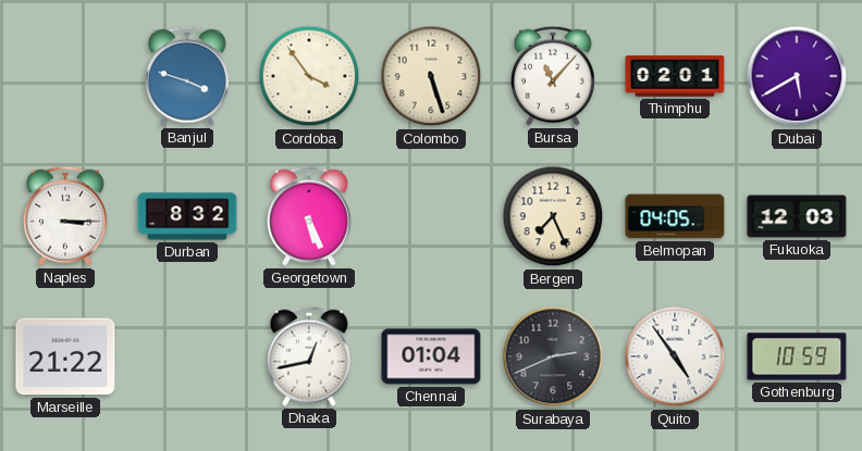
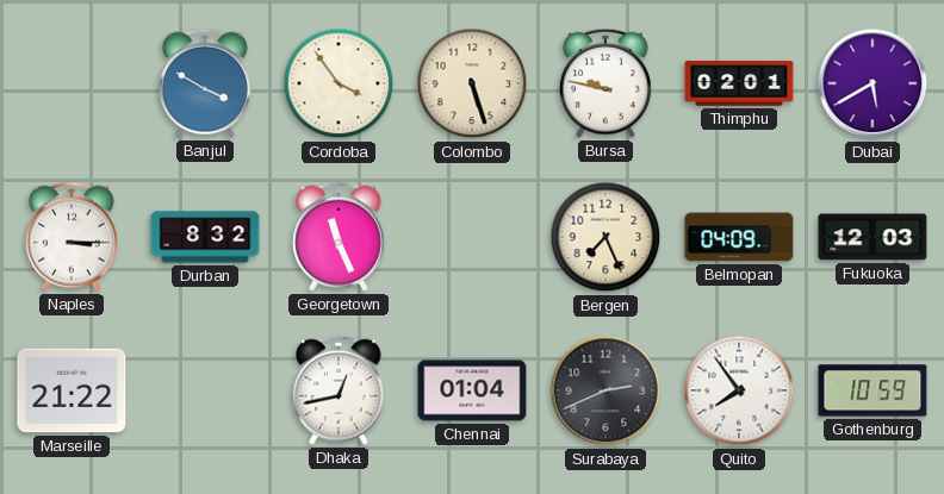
Banjul: 3:48 -> 3:50 (205, 83)
Bursa: 11:07 -> 9:47 (605, 83)
Georgetown: 5:26 -> 11:26 (339, 237)
Belmopan: 04:05 -> 04:09 (739, 237)
Quito: 4:54 -> 7:54 (739, 390)
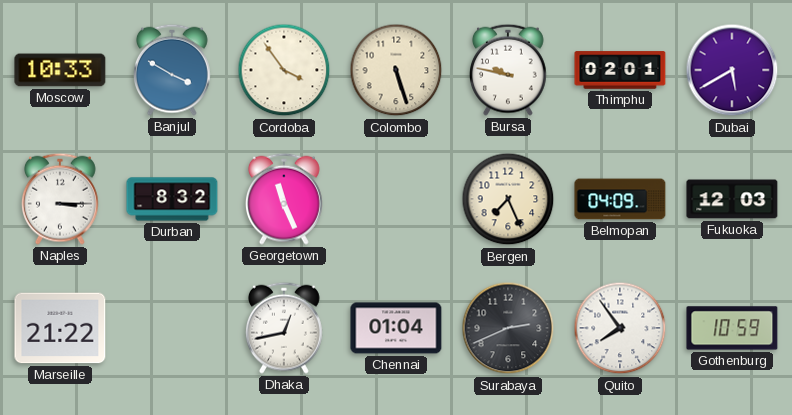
Moscow: none -> 10:33 (60, 70)
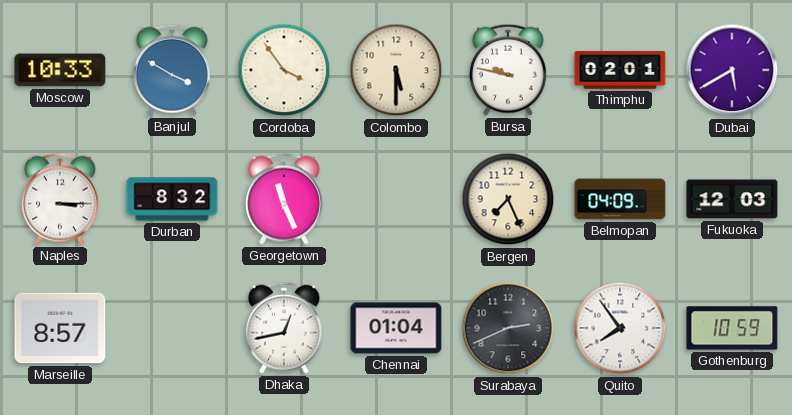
Colombo: 5:27 -> 5:30 (396, 70)
Marseille: 21:22 -> 8:57 (60, 328)
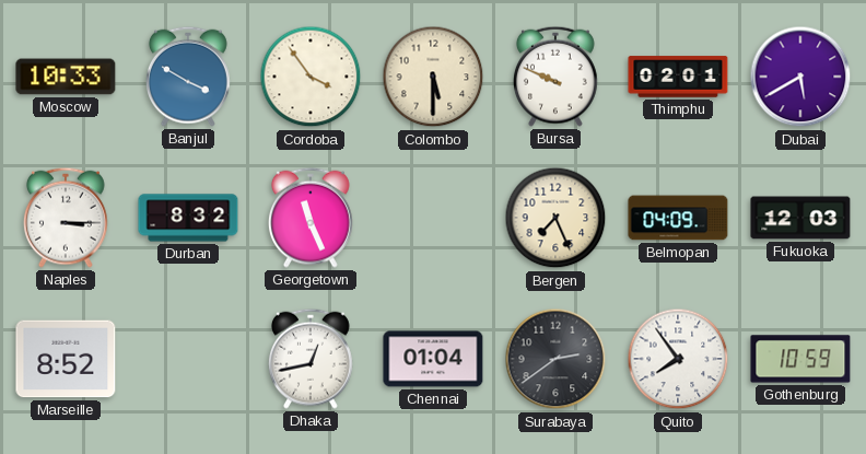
Bursa: 9:47 -> 9:49 (555, 77)
Marseille: 8:57 -> 8:52 (66, 359)
Surabaya: 2:41 -> 2:39 (555, 359)
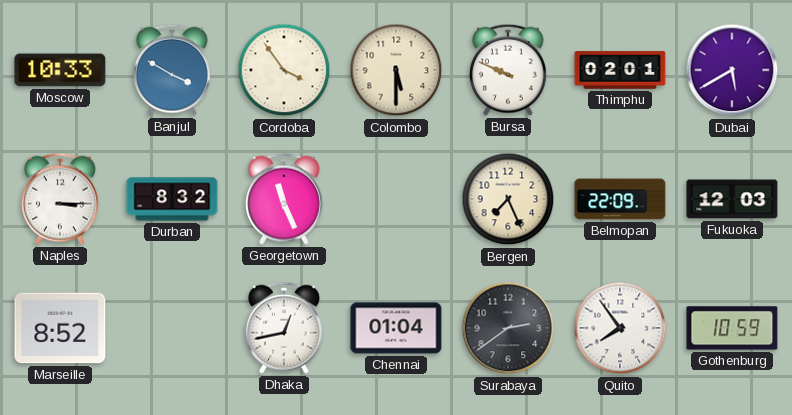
Belmopan: 04:09 -> 22:09 (620, 199)
